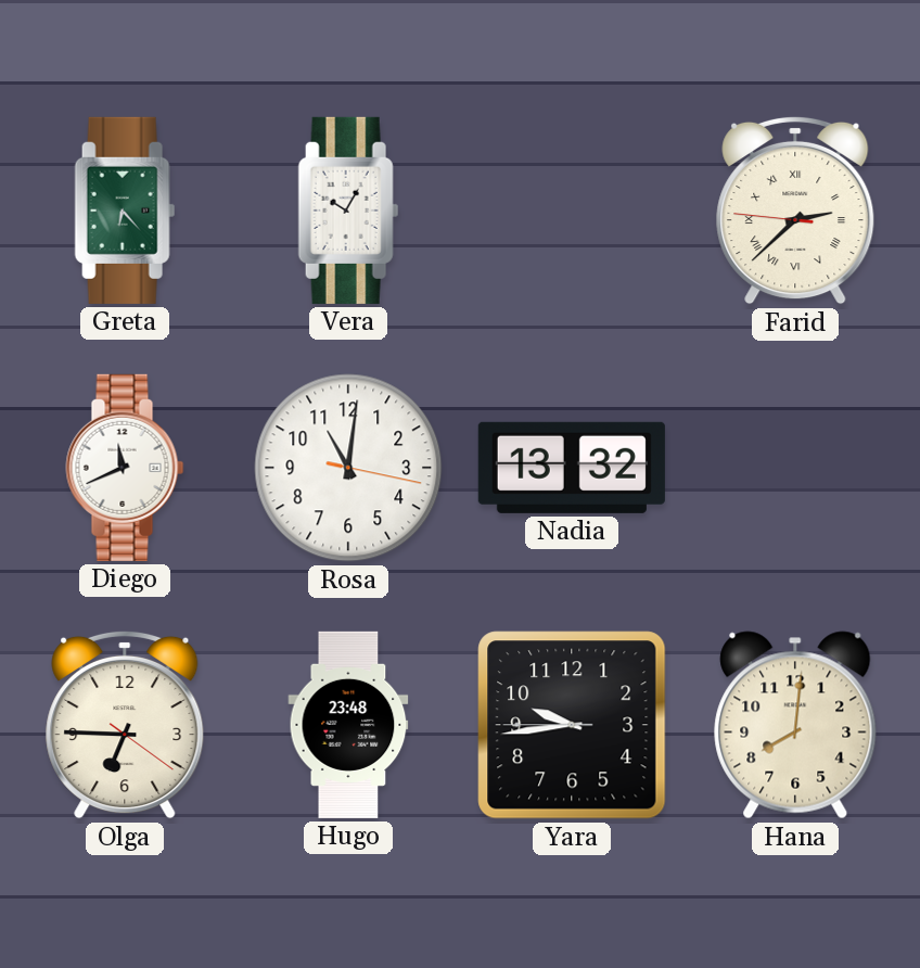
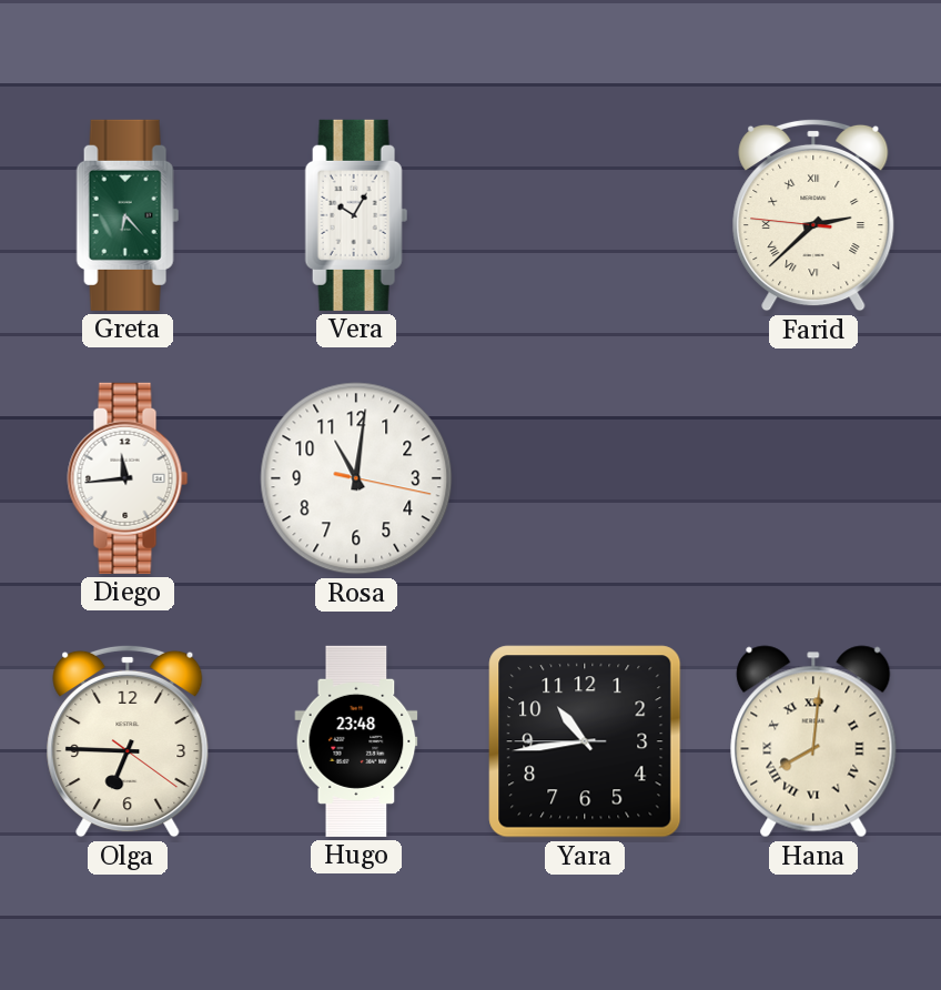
Diego: 11:41 -> 11:44 (128, 478)
Nadia: 13:32 -> none (572, 468)
Yara: 9:43 -> 10:43 (585, 741)
Hana numerals: Arabic -> Roman (813, 741)
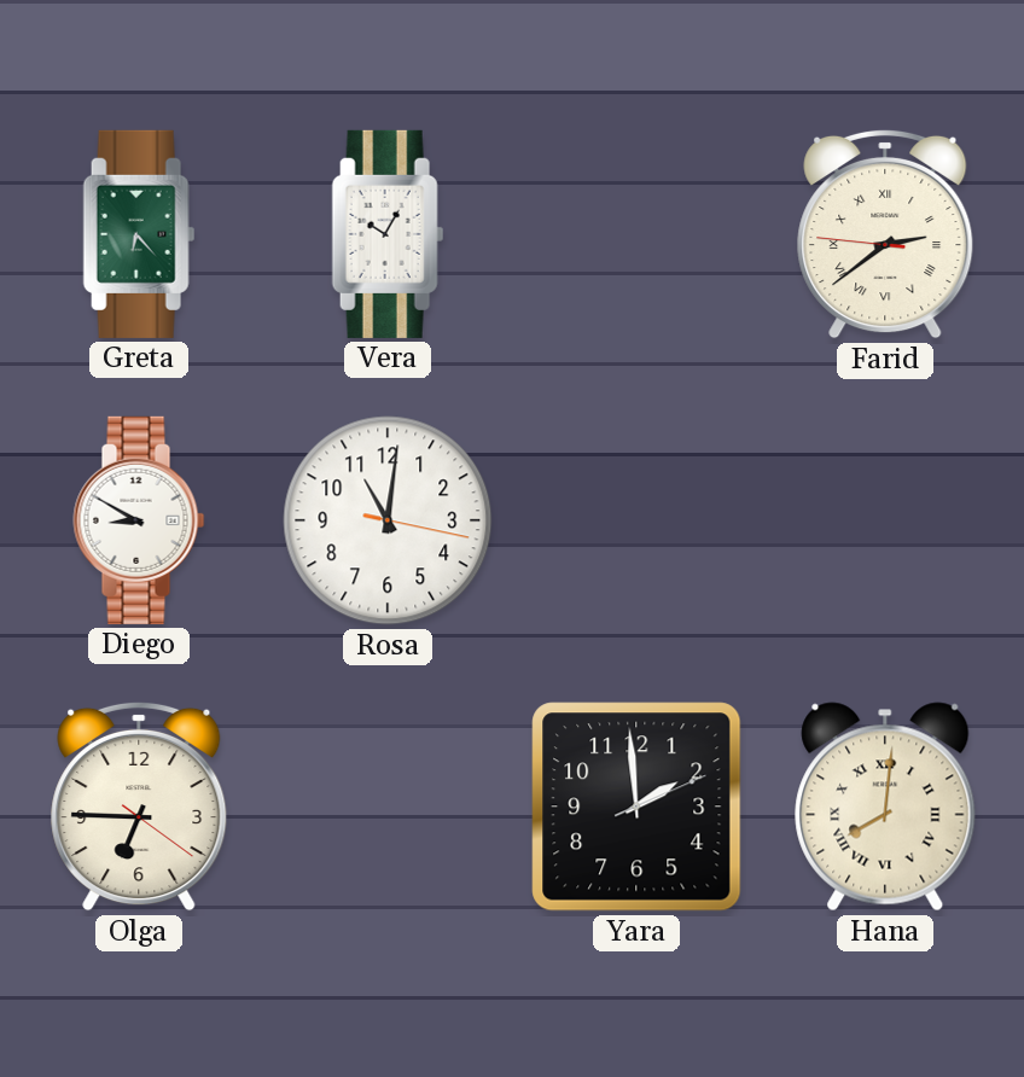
Farid: 2:37 -> 2:38 (885, 234)
Diego: 11:44 -> 8:50 (139, 520)
Hugo: 23:48 -> none (356, 741)
Yara: 10:43 -> 1:59 (636, 807)
